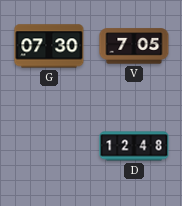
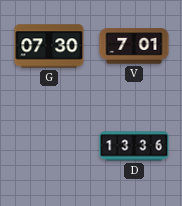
V: 7:05 -> 7:01 (134, 46)
D: 12:48 -> 13:36 (134, 146)
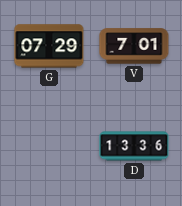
G: 07:30 -> 07:29 (49, 46)
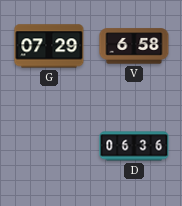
V: 7:01 -> 6:58 (134, 46)
D: 13:36 -> 06:36 (134, 146)
